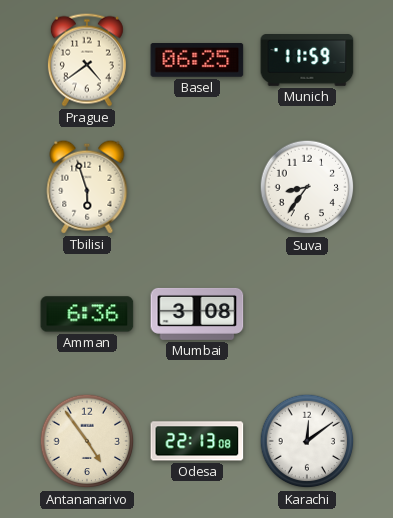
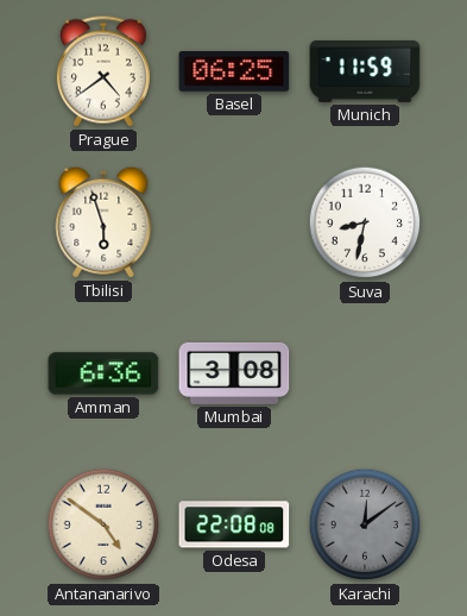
Suva: 8:36 -> 8:32 (365, 222)
Antananarivo: 4:54 -> 4:51 (103, 524)
Odesa: 22:13 -> 22:08 (234, 524)
Karachi dial: white -> grey (365, 524)
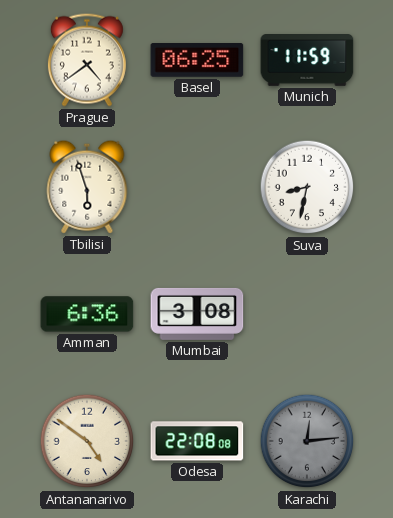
Karachi: 12:09 -> 12:14 (307, 441)
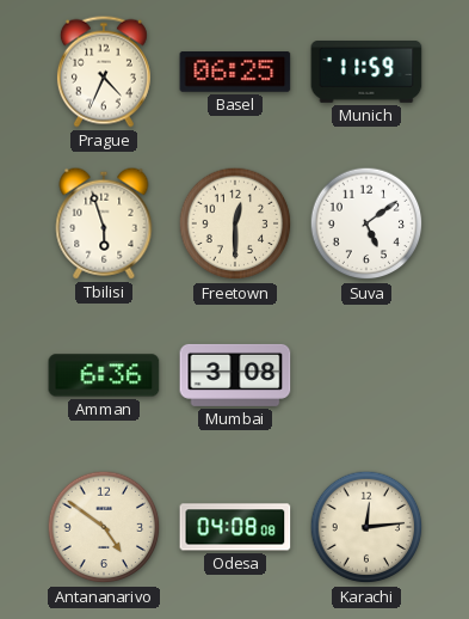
Prague: 4:39 -> 4:34 (104, 72)
Freetown: none -> 12:30 (235, 223)
Suva: 8:32 -> 5:09 (366, 223)
Odesa: 22:08 -> 04:08 (235, 527)
Karachi dial: grey -> cream (366, 527)
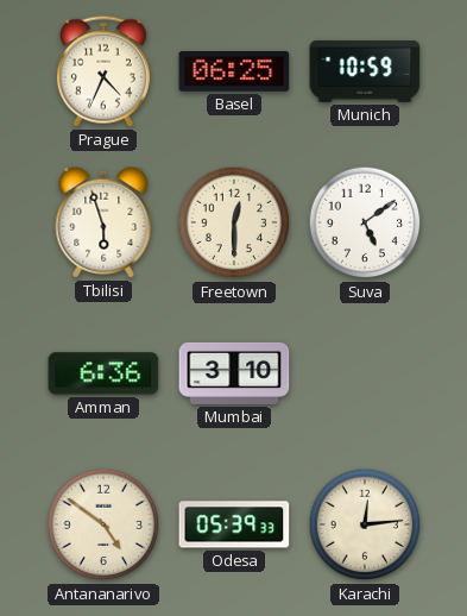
Munich: 11:59 -> 10:59 (365, 73)
Mumbai: 3:08 -> 3:10 (234, 373)
Odesa: 04:08 -> 05:39 (234, 524)
